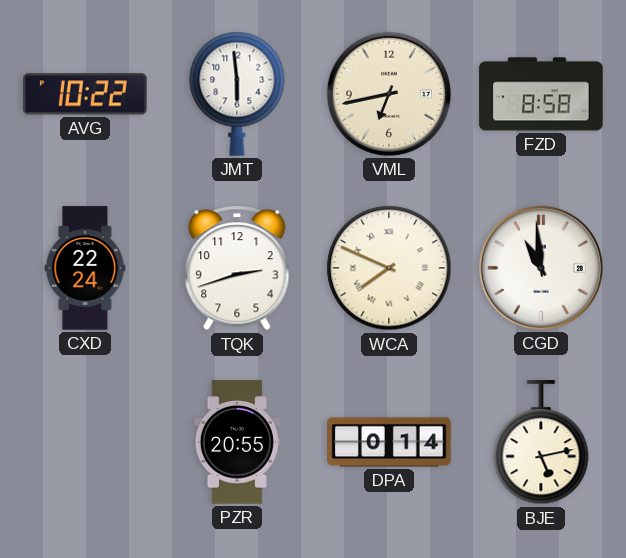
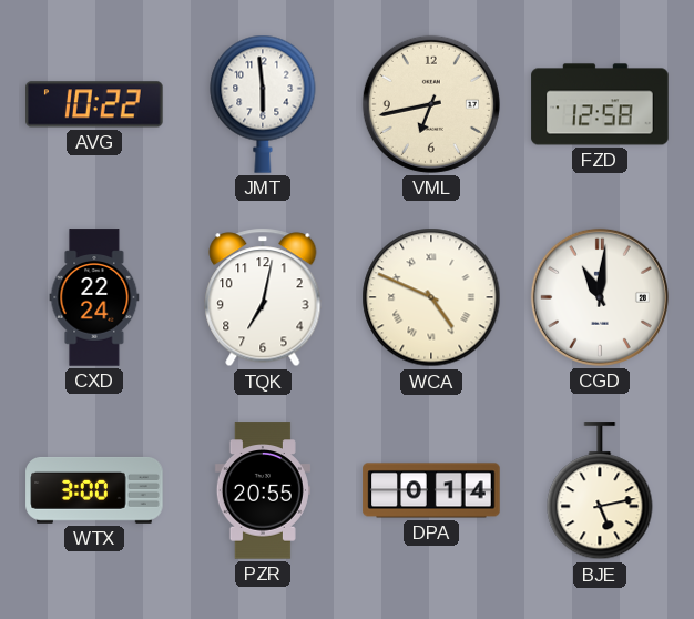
FZD: 8:58 -> 12:58 (600, 104)
TQK: 2:42 -> 7:02 (263, 297)
WCA: 7:49 -> 4:49 (431, 297)
CGD: 10:59 -> 11:01 (600, 297)
WTX: none -> 3:00 (94, 490)
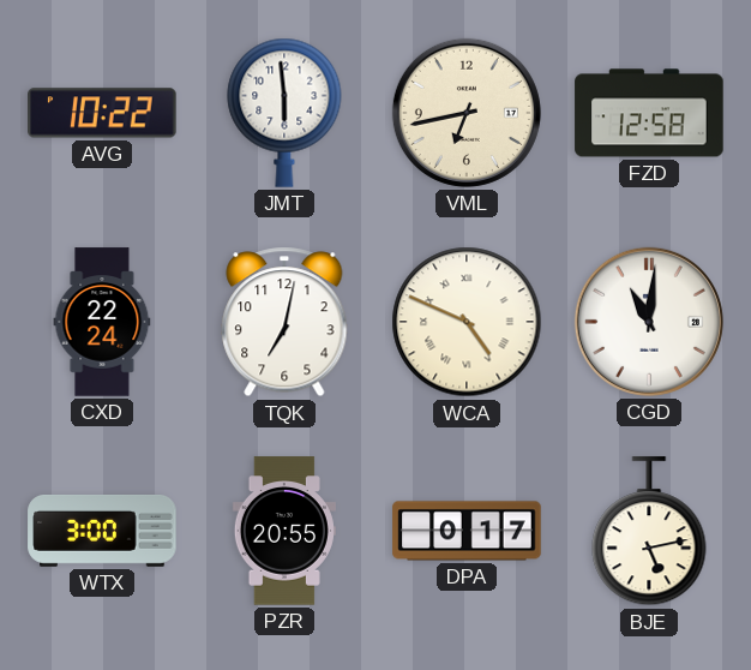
DPA: 0:14 -> 0:17 (467, 531)
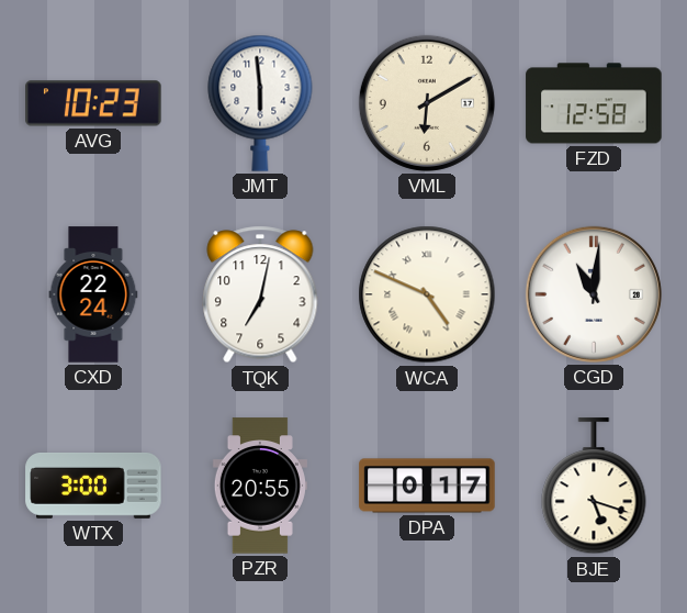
AVG: 10:22 -> 10:23 (93, 103)
VML: 6:43 -> 6:10 (427, 103)
BJE: 5:13 -> 5:18 (594, 487)
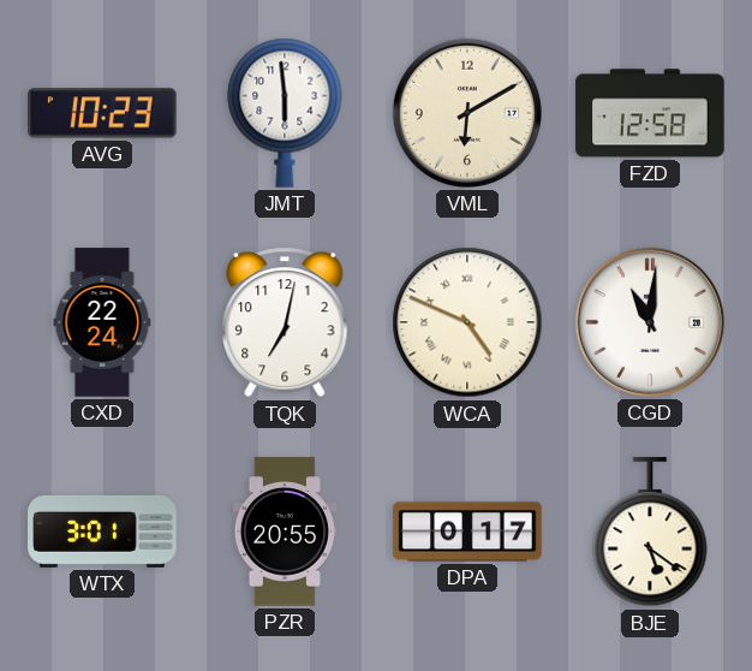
WTX: 3:00 -> 3:01 (102, 532)
BJE: 5:18 -> 5:21 (650, 533)
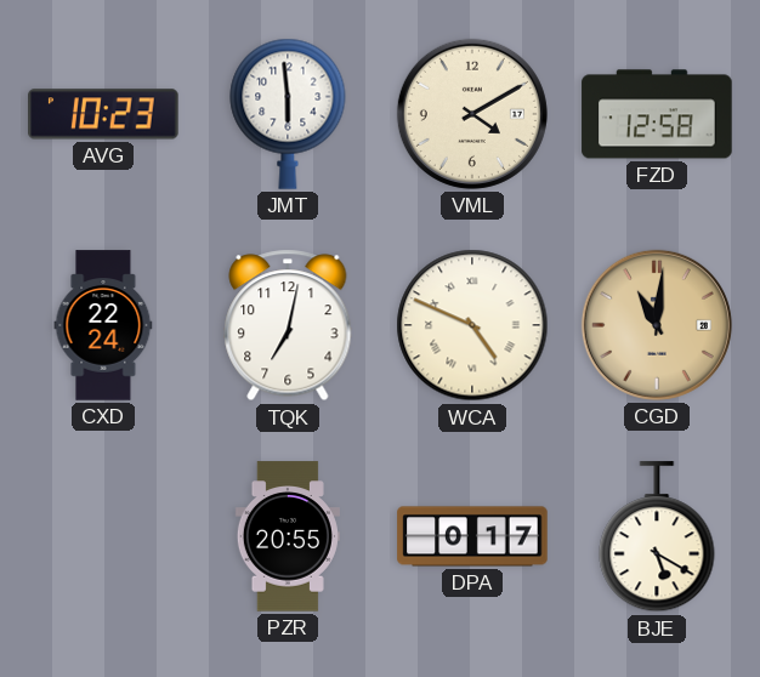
VML: 6:10 -> 4:10 (472, 114)
CGD dial: white -> champagne (657, 325)
WTX: 3:01 -> none (102, 532)
BJE: 5:21 -> 5:20 (657, 537)
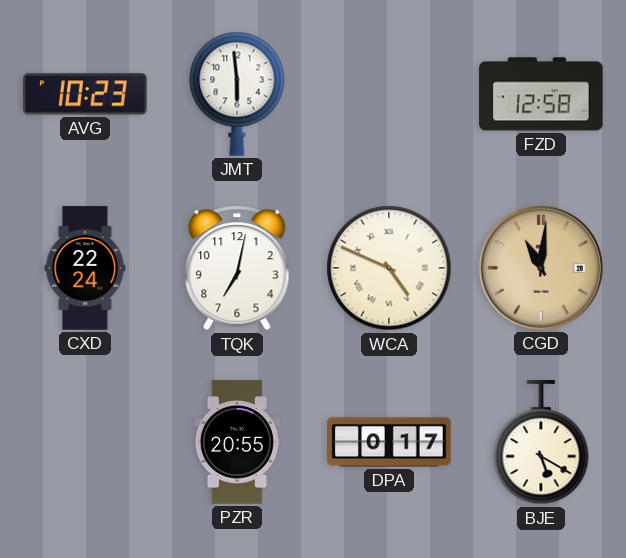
VML: 4:10 -> none (472, 114)
